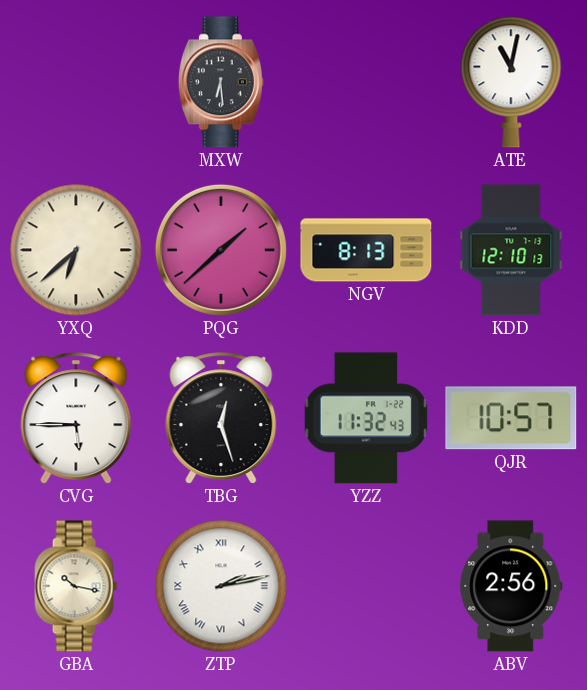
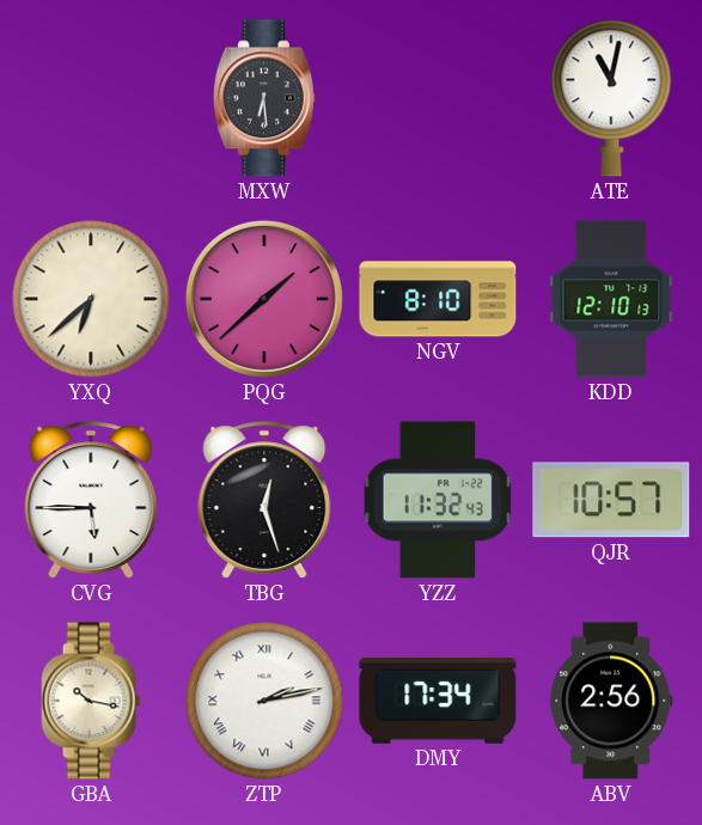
NGV: 8:13 -> 8:10 (438, 299)
DMY: none -> 17:34 (438, 701)
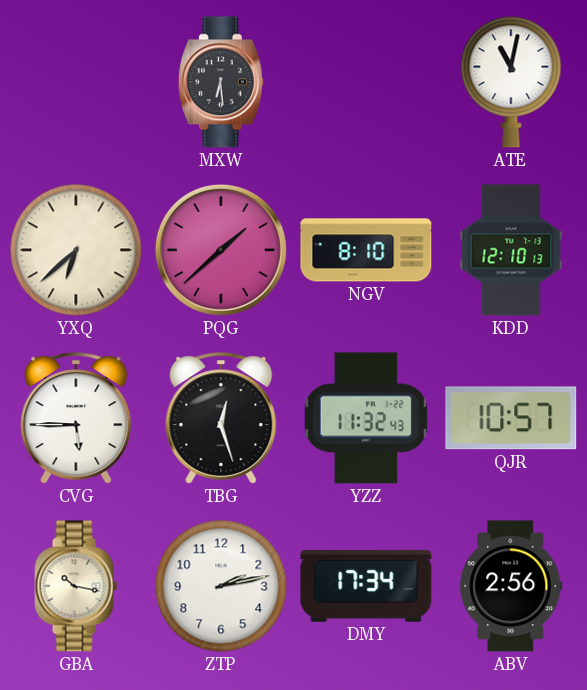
ZTP numerals: Roman -> Arabic (221, 586)
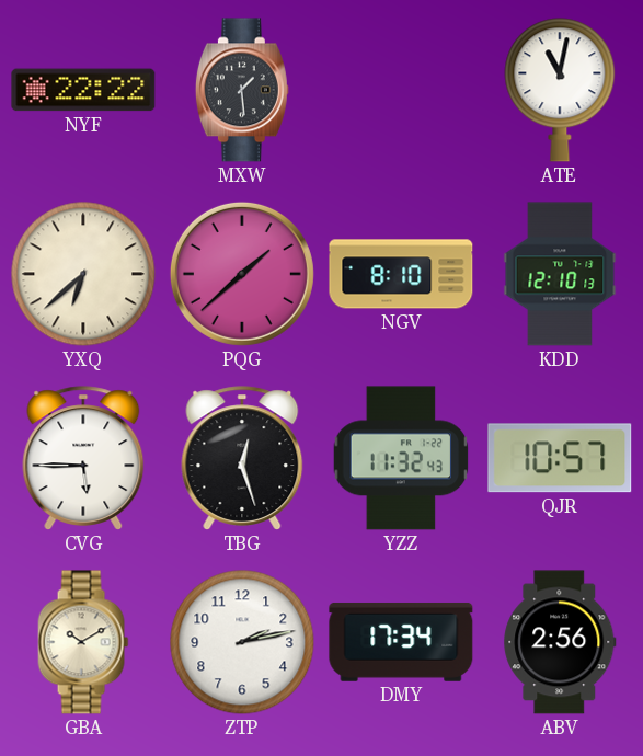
NYF: none -> 22:22 (83, 90)
MXW: 6:29 -> 1:29 (242, 90)
GBA: 10:17 -> 10:10 (83, 642)
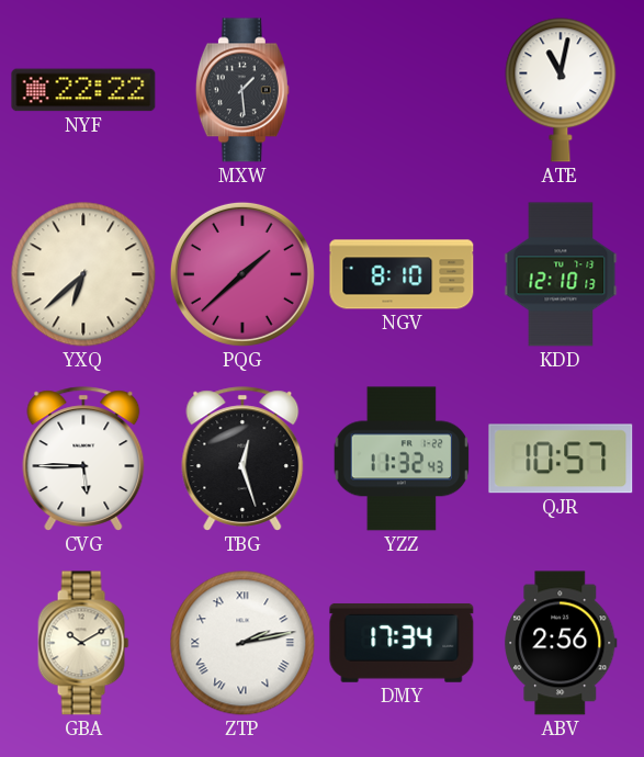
ZTP numerals: Arabic -> Roman (242, 643)
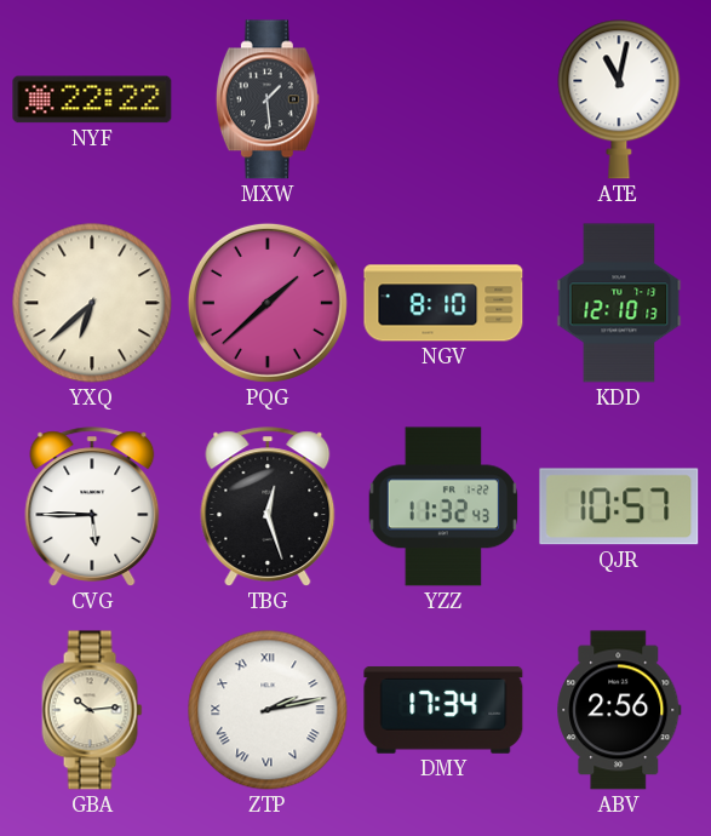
GBA: 10:10 -> 10:14 (92, 710)
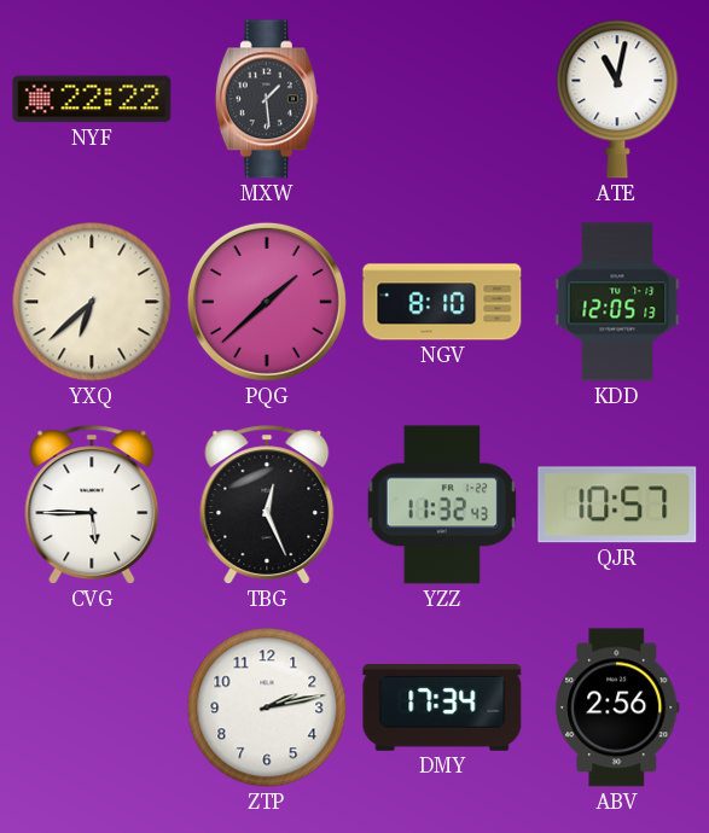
KDD: 12:10 -> 12:05 (617, 302)
TBG: 12:27 -> 12:26 (267, 505)
GBA: 10:14 -> none (92, 710)
ZTP numerals: Roman -> Arabic (267, 707)
